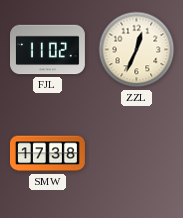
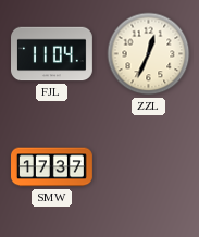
FJL: 11:02 -> 11:04 (52, 54)
SMW: 17:38 -> 17:37 (52, 167)
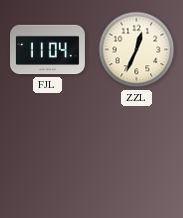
SMW: 17:37 -> none (52, 167)
